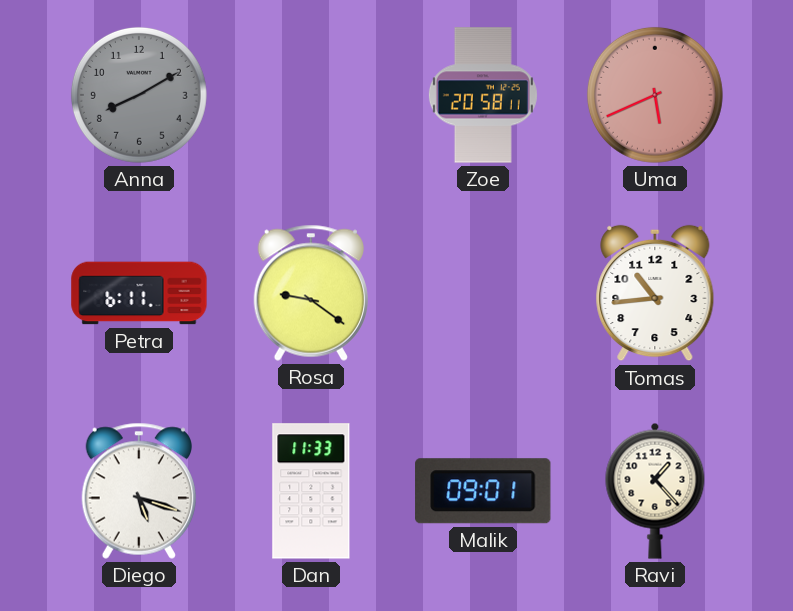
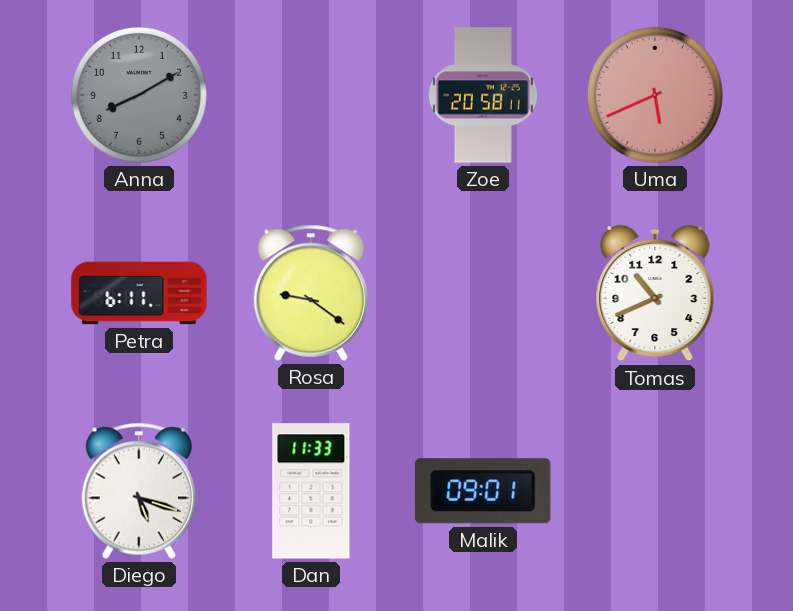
Tomas: 10:44 -> 10:41 (655, 293)
Ravi: 1:23 -> none (655, 491)
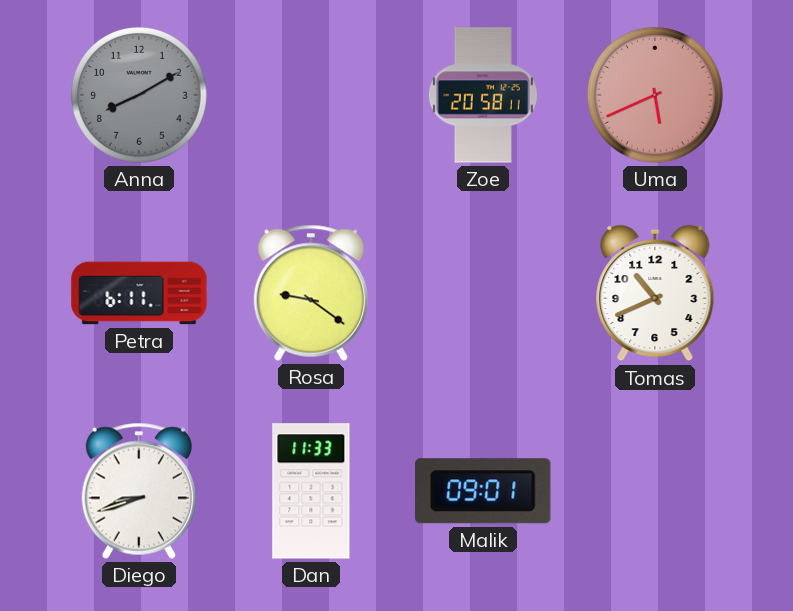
Diego: 5:18 -> 8:42 (138, 491)
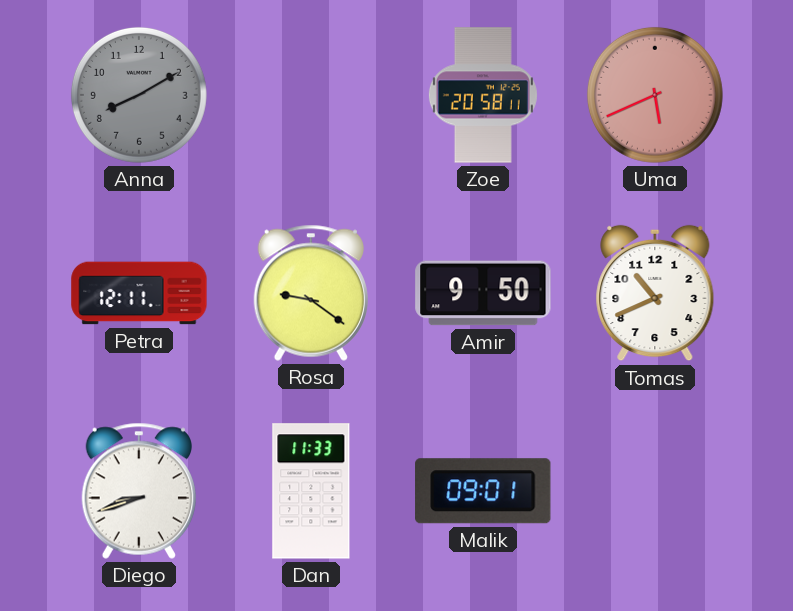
Petra: 6:11 -> 12:11 (139, 293)
Amir: none -> 9:50 (483, 293)
